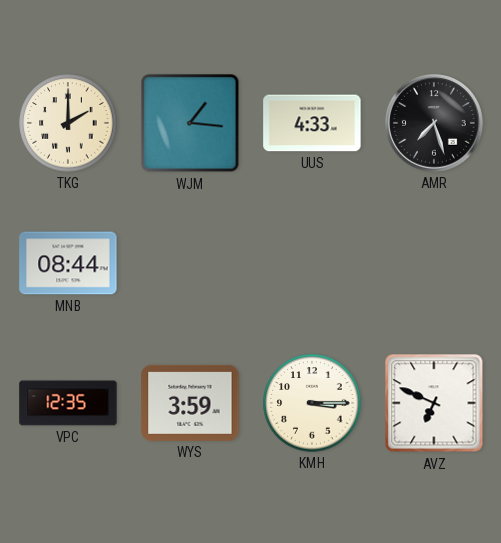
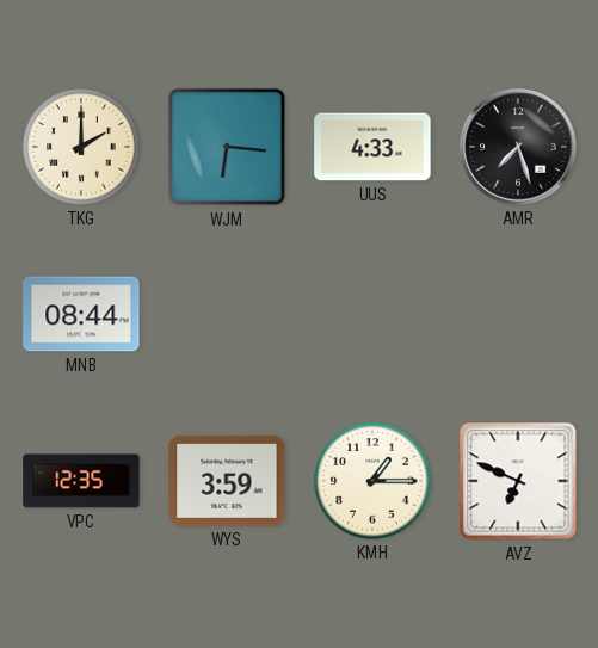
WJM: 1:16 -> 6:16 (227, 147)
KMH: 3:15 -> 1:15 (372, 481)
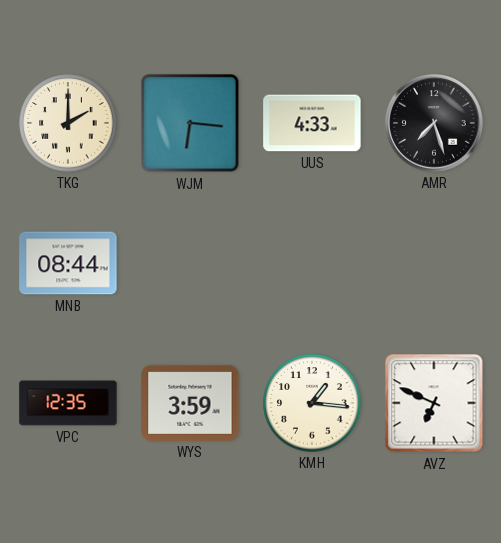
KMH: 1:15 -> 1:16 (312, 403)
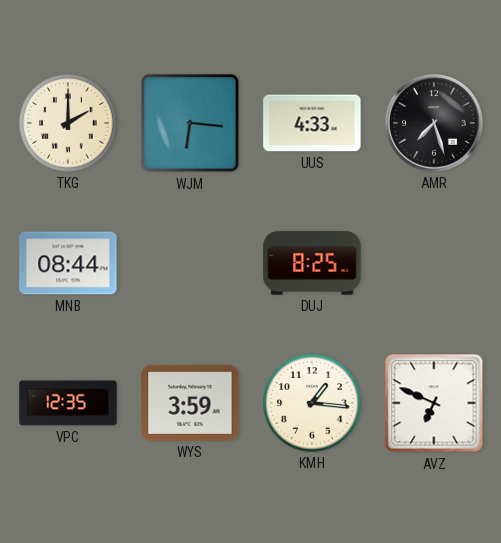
DUJ: none -> 8:25 (312, 263)
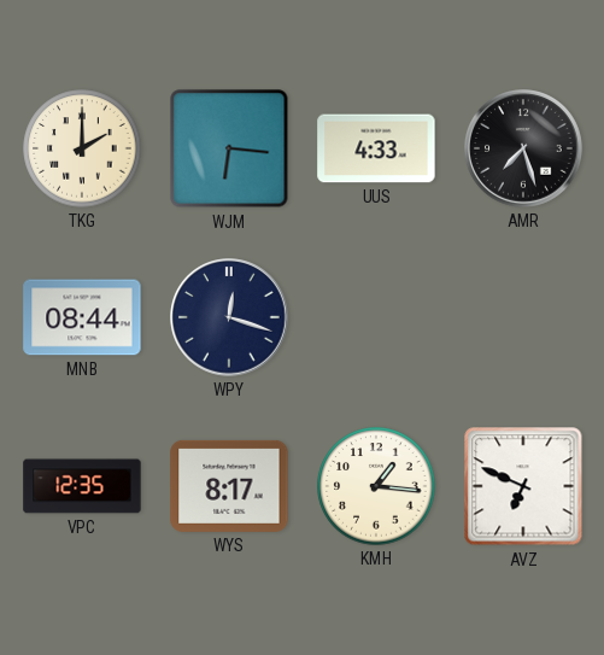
WPY: none -> 12:18 (229, 317)
DUJ: 8:25 -> none (312, 263)
WYS: 3:59 -> 8:17 (229, 486)
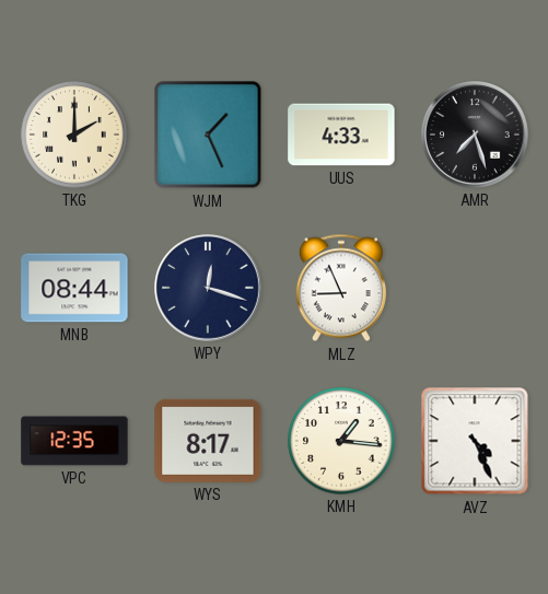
WJM: 6:16 -> 1:26 (208, 135)
MLZ: none -> 8:56 (341, 288)
AVZ: 6:49 -> 4:26 (475, 441)
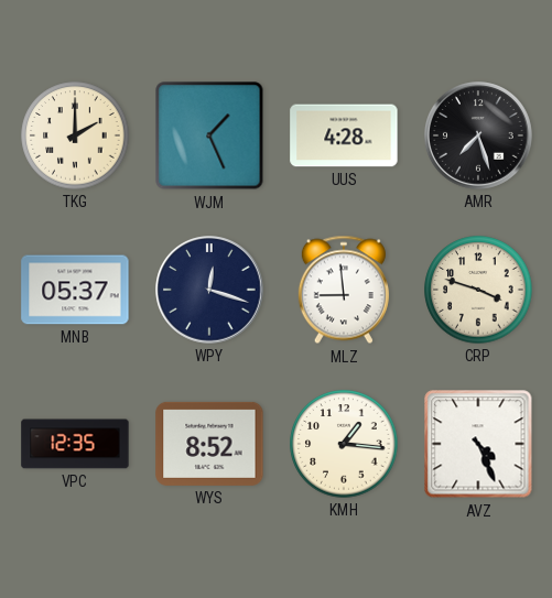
UUS: 4:33 -> 4:28 (344, 135)
MNB: 08:44 -> 05:37 (75, 290)
MLZ: 8:56 -> 8:59 (344, 290)
CRP: none -> 3:48 (478, 290)
WYS: 8:17 -> 8:52 (209, 444)
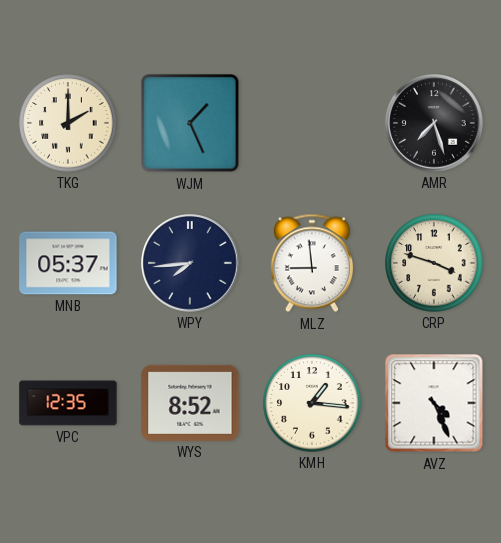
UUS: 4:28 -> none (344, 135)
WPY: 12:18 -> 7:44 (190, 263)
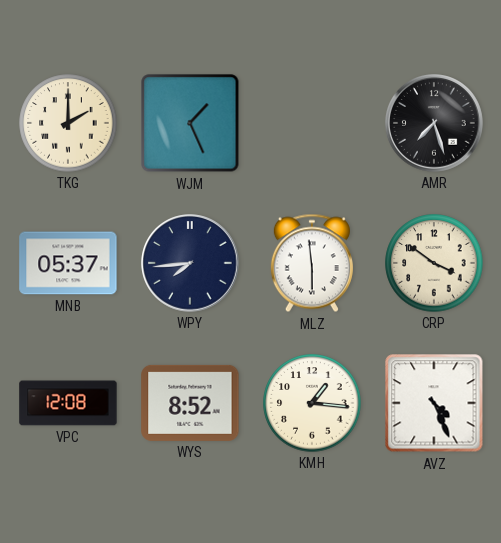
MLZ: 8:59 -> 5:59 (312, 263)
CRP: 3:48 -> 3:51 (434, 263)
VPC: 12:35 -> 12:08 (68, 403)
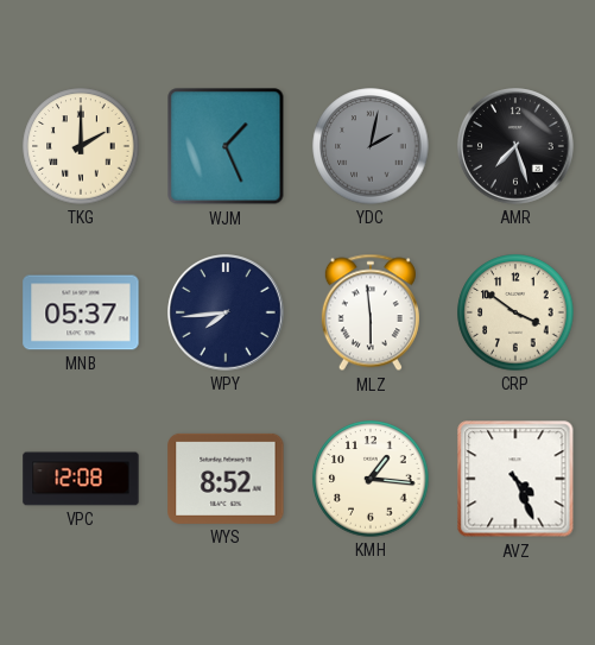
YDC: none -> 2:02 (371, 146)
